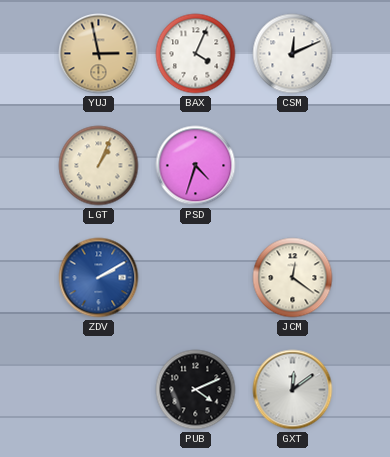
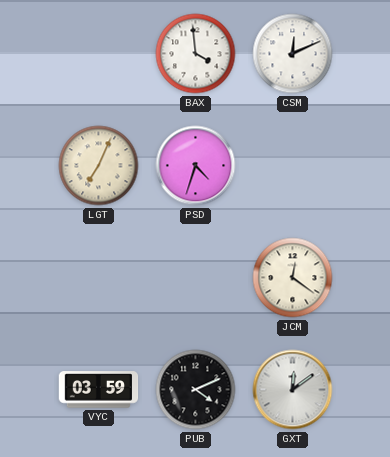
YUJ: 2:58 -> none (99, 54)
BAX: 4:04 -> 3:59 (196, 54)
LGT: 1:04 -> 7:04 (99, 166)
ZDV: 2:10 -> none (99, 278)
VYC: none -> 03:59 (99, 390)
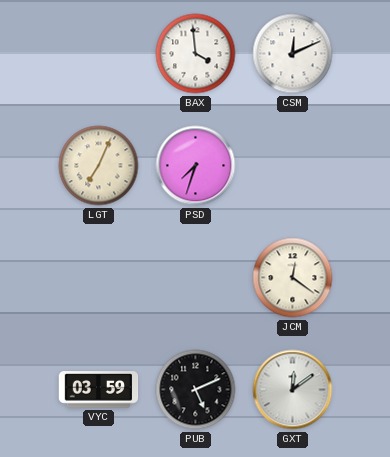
PSD: 4:33 -> 7:33 (196, 166)
PUB: 4:11 -> 5:11 (196, 390)
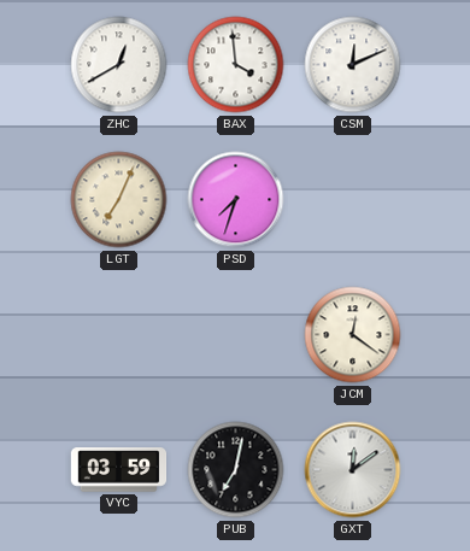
ZHC: none -> 12:40 (119, 65)
PUB: 5:11 -> 7:02 (236, 470)
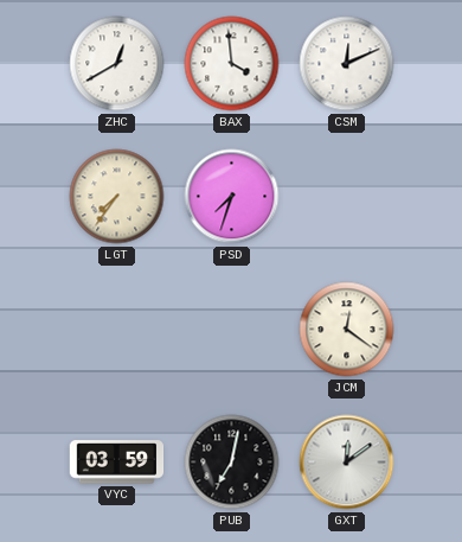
LGT: 7:04 -> 7:36 (117, 197)
